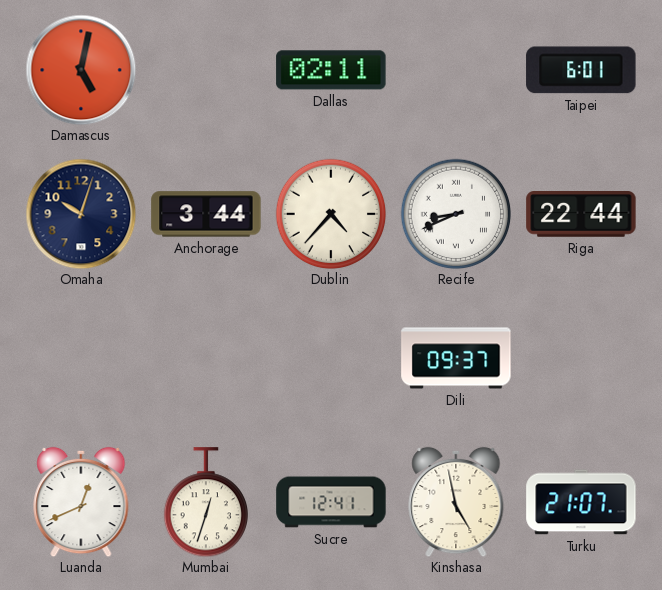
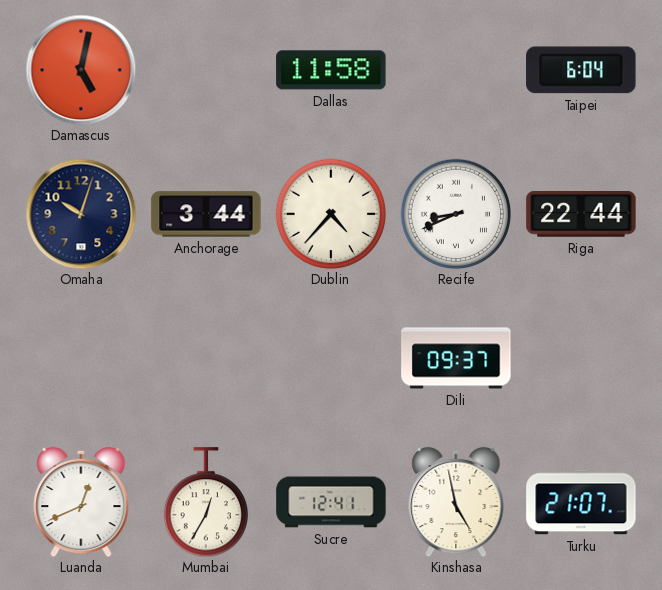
Dallas: 02:11 -> 11:58 (331, 70)
Taipei: 6:01 -> 6:04 (581, 70)
Mumbai: 12:33 -> 12:35 (205, 502)
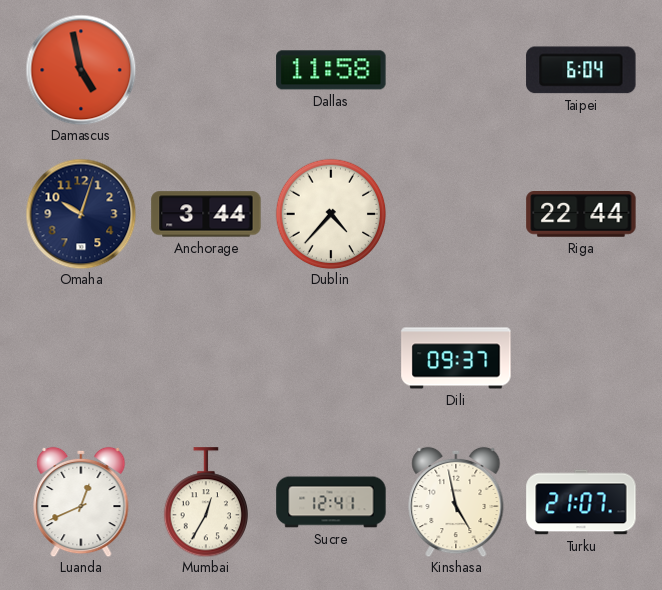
Damascus: 5:02 -> 4:58 (81, 70)
Recife: 8:41 -> none (456, 214)
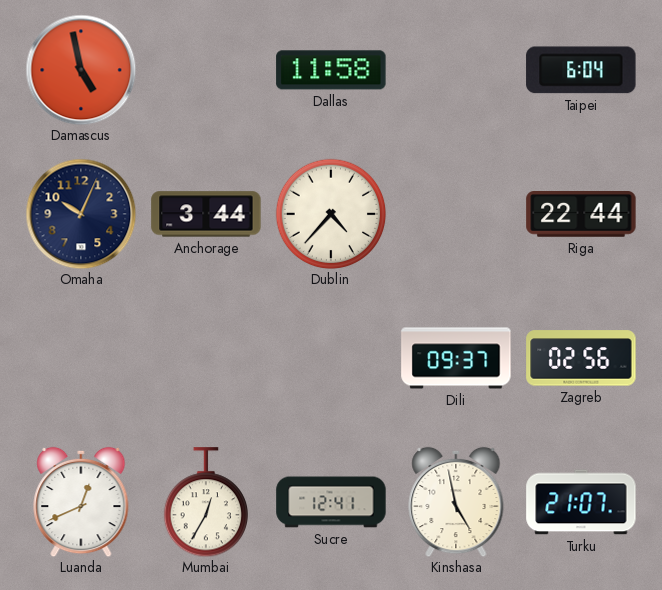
Omaha: 10:03 -> 10:04 (81, 214)
Zagreb: none -> 02:56 (581, 358)
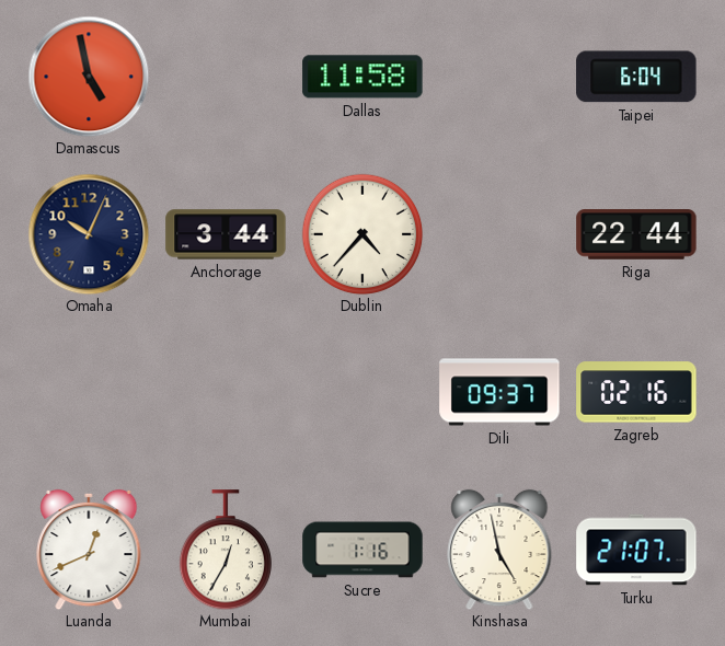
Zagreb: 02:56 -> 02:16 (636, 392)
Sucre: 12:41 -> 1:16 (362, 550)
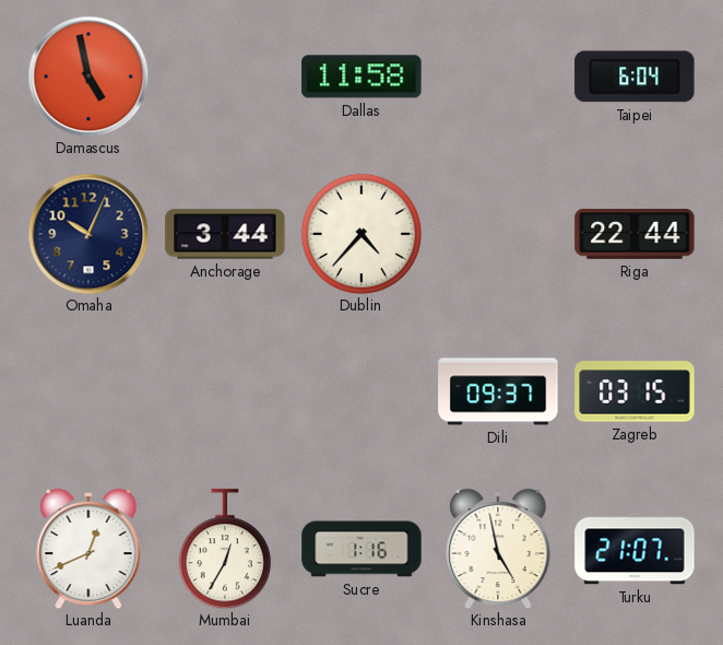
Zagreb: 02:16 -> 03:15 (635, 391)
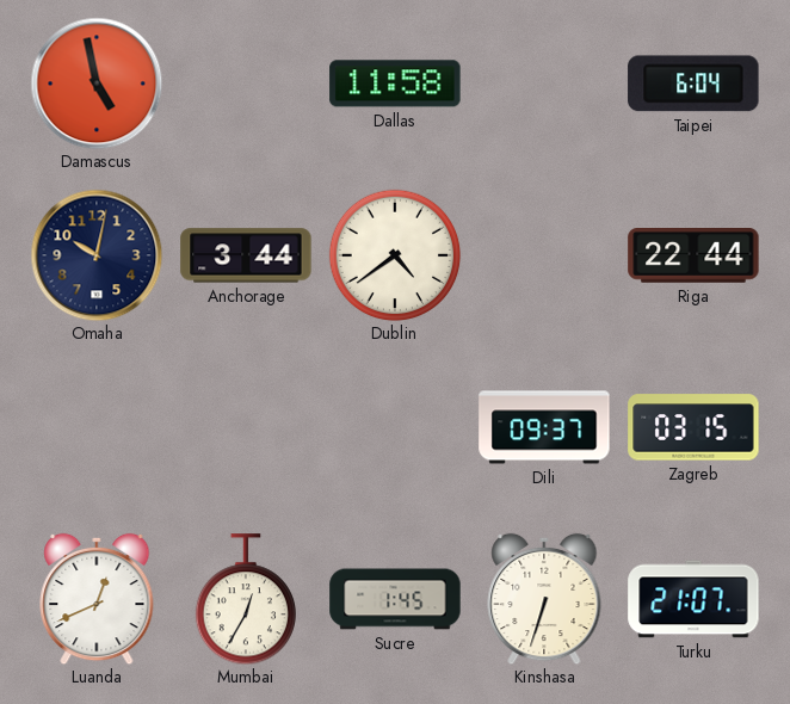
Omaha: 10:04 -> 10:02 (97, 255)
Dublin: 4:37 -> 4:39 (395, 255)
Sucre: 1:16 -> 1:45 (395, 599)
Kinshasa: 4:58 -> 6:33 (544, 599)
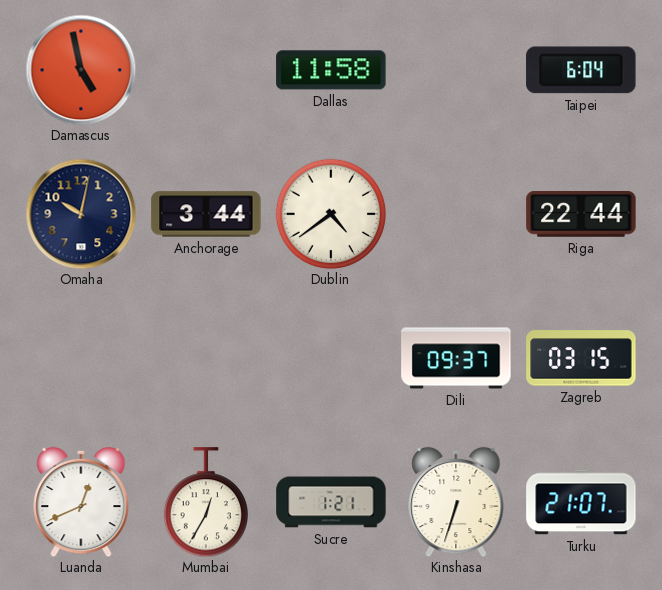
Sucre: 1:45 -> 1:21 (331, 502)
